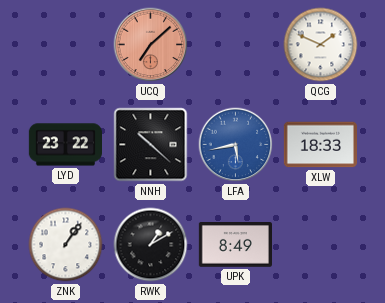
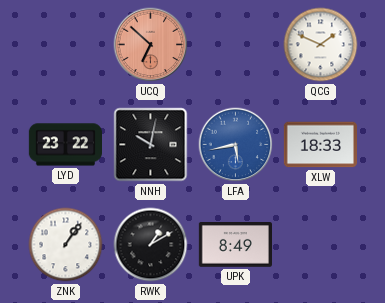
UCQ: 7:08 -> 6:52 (151, 45)
NNH: 10:22 -> 10:02 (151, 145)
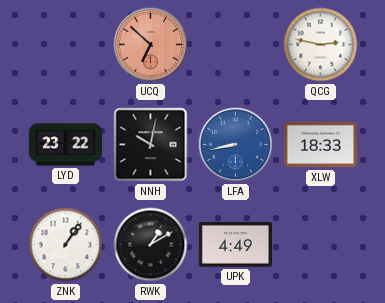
QCG: 1:49 -> 2:47 (321, 45)
LFA: 5:43 -> 8:43 (236, 145)
UPK: 8:49 -> 4:49 (235, 245)
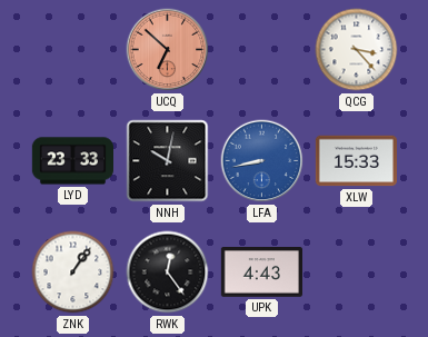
QCG: 2:47 -> 3:23 (357, 50)
LYD: 23:22 -> 23:33 (72, 161)
XLW: 18:33 -> 15:33 (356, 161)
RWK: 1:10 -> 12:24 (168, 272)
UPK: 4:49 -> 4:43 (261, 272)
